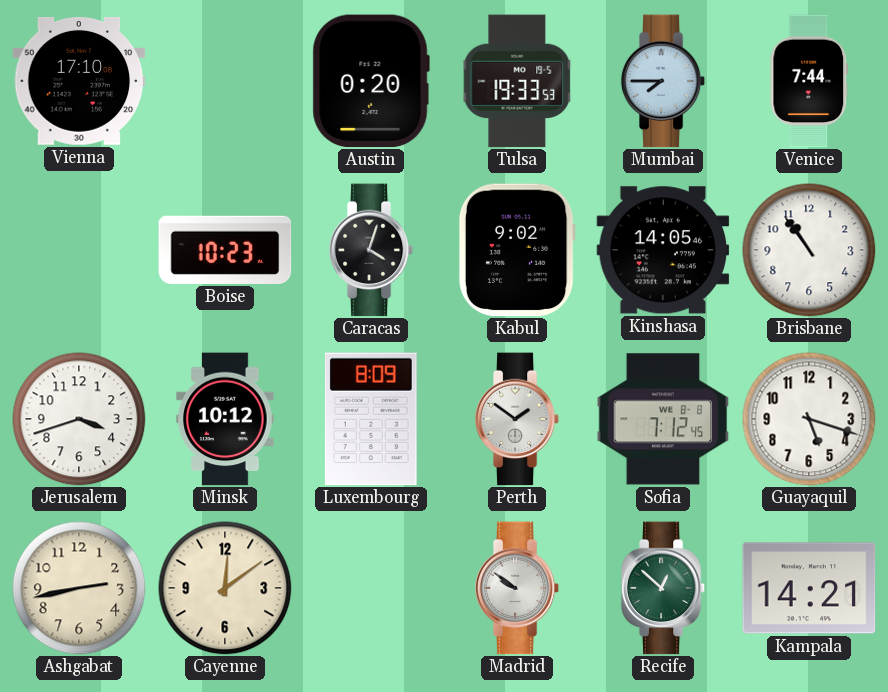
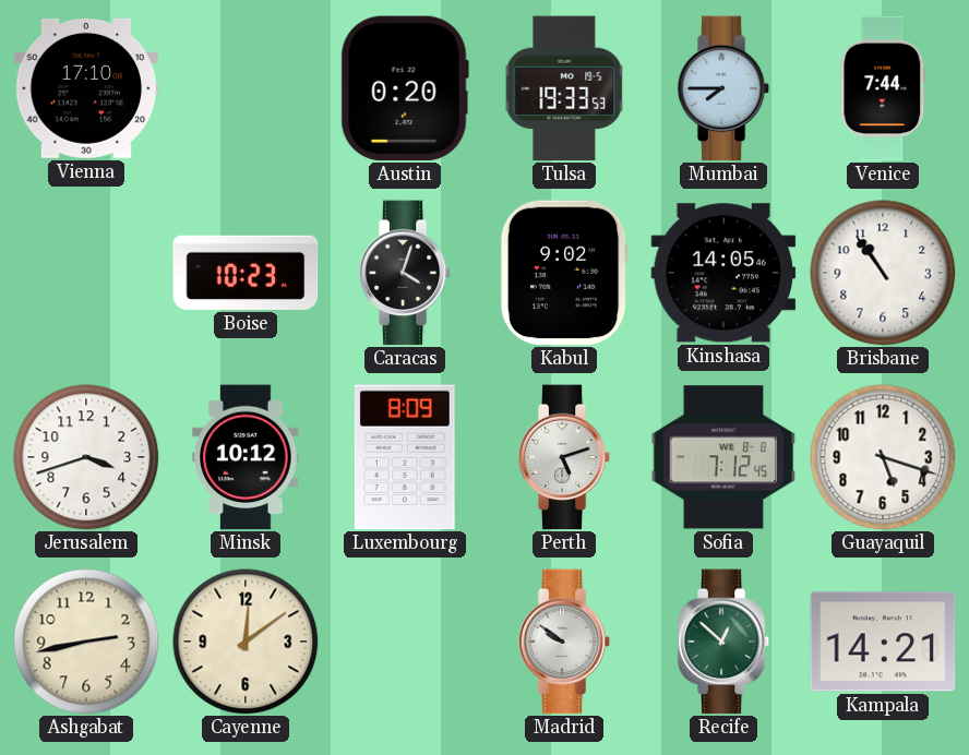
Perth: 1:51 -> 5:12 (564, 457)
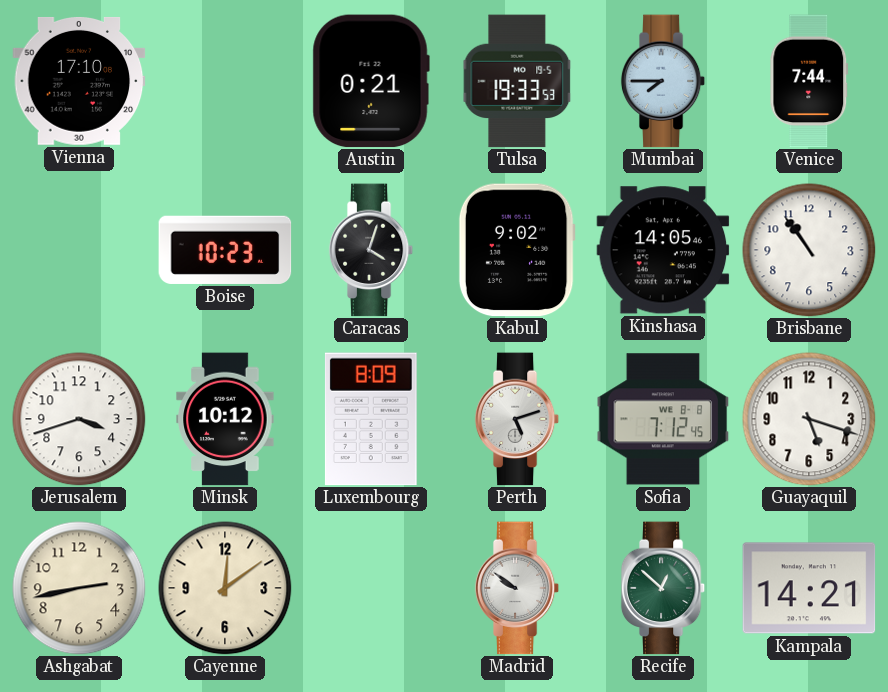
Austin: 0:20 -> 0:21 (371, 81)
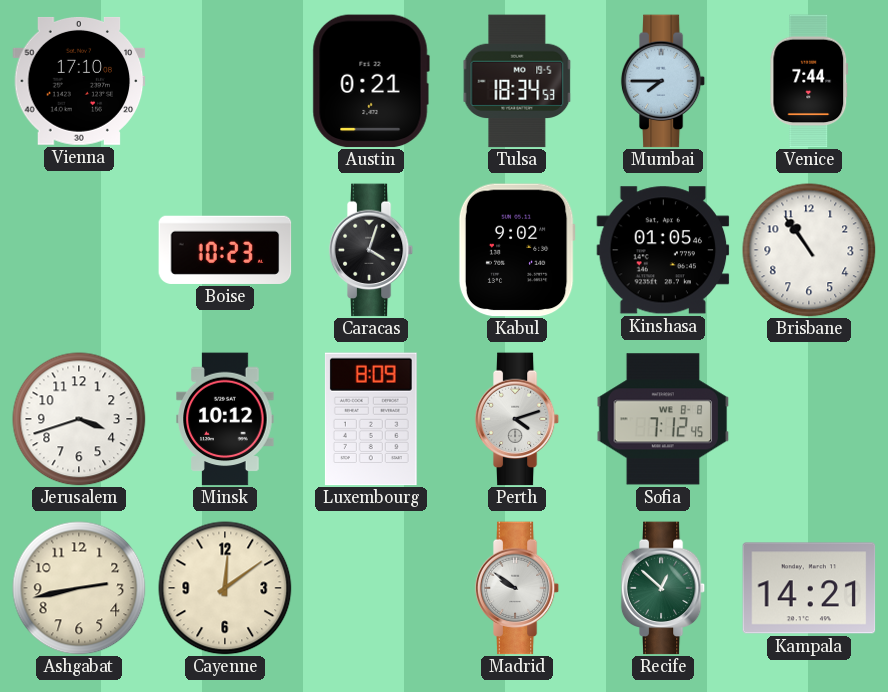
Tulsa: 19:33 -> 18:34 (517, 81)
Kinshasa: 14:05 -> 01:05 (663, 250)
Perth: 5:12 -> 4:12 (517, 419)
Guayaquil: 5:18 -> none (809, 419)
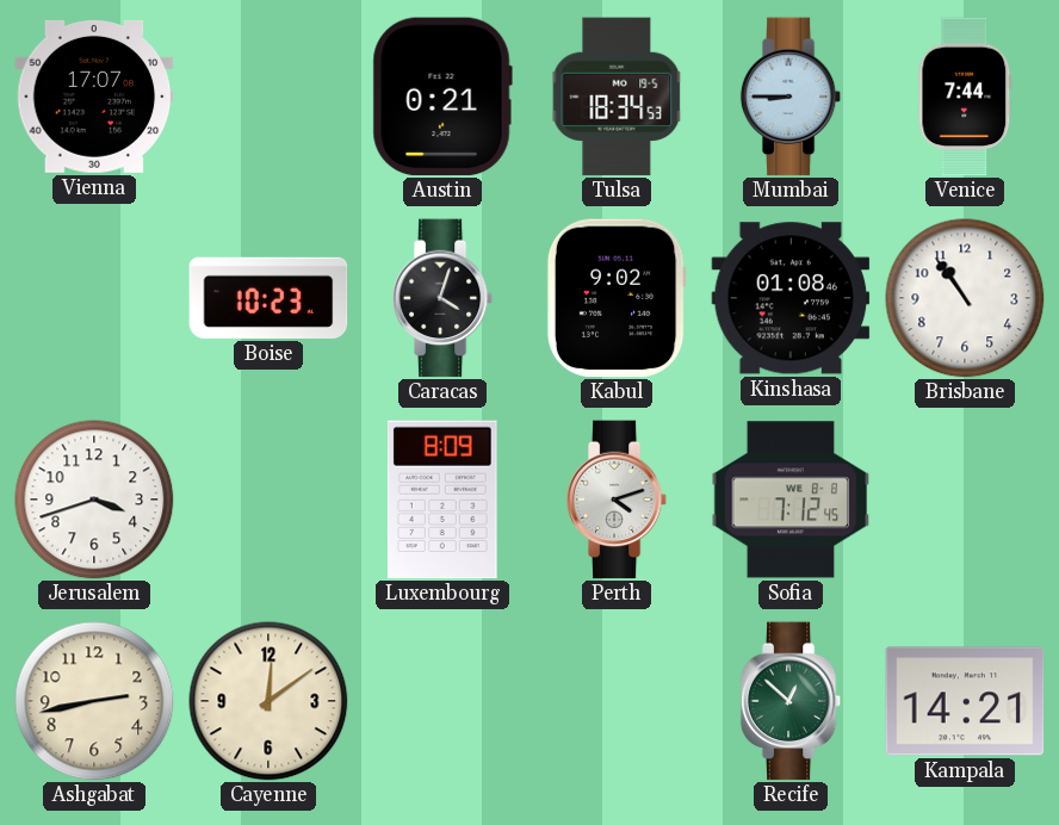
Vienna: 17:10 -> 17:07 (94, 97)
Mumbai: 7:45 -> 8:45 (791, 97)
Kinshasa: 01:05 -> 01:08 (791, 298)
Minsk: 10:12 -> none (225, 419)
Madrid: 9:51 -> none (517, 588)
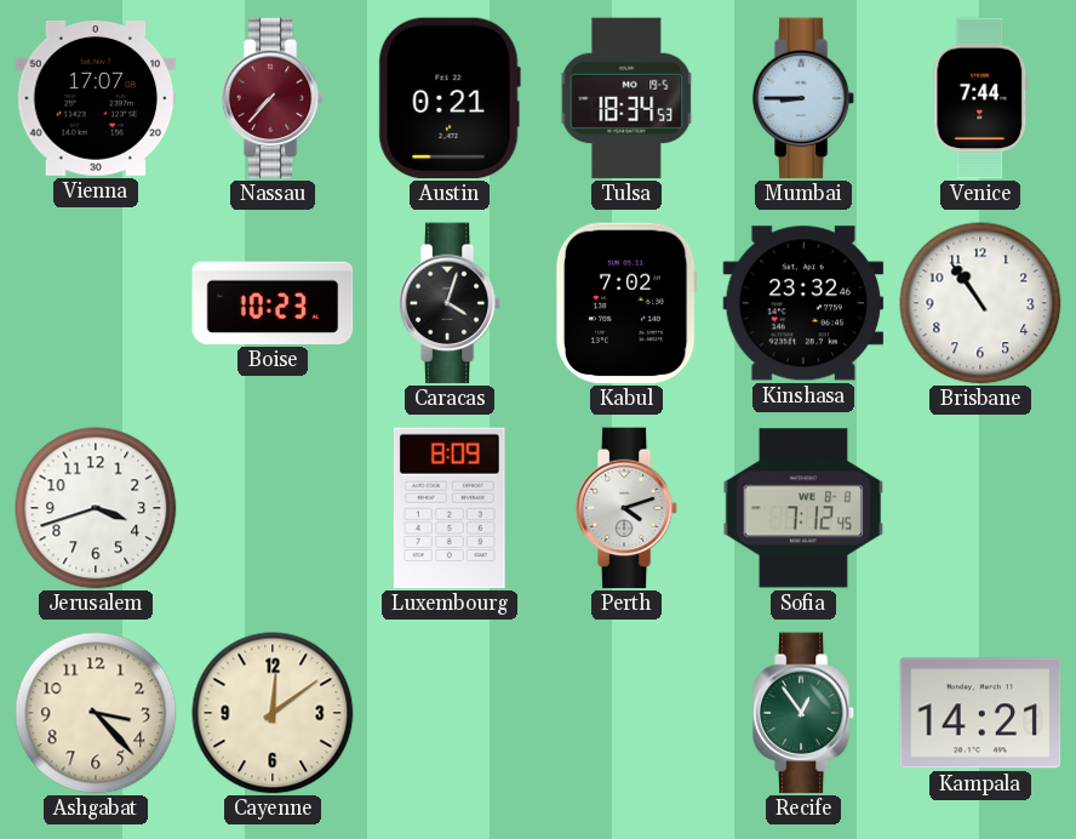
Nassau: none -> 7:37 (273, 98)
Kabul: 9:02 -> 7:02 (626, 303)
Kinshasa: 01:08 -> 23:32 (803, 303)
Ashgabat: 2:43 -> 3:23 (96, 713)
Recife: 12:52 -> 12:54 (803, 713)
